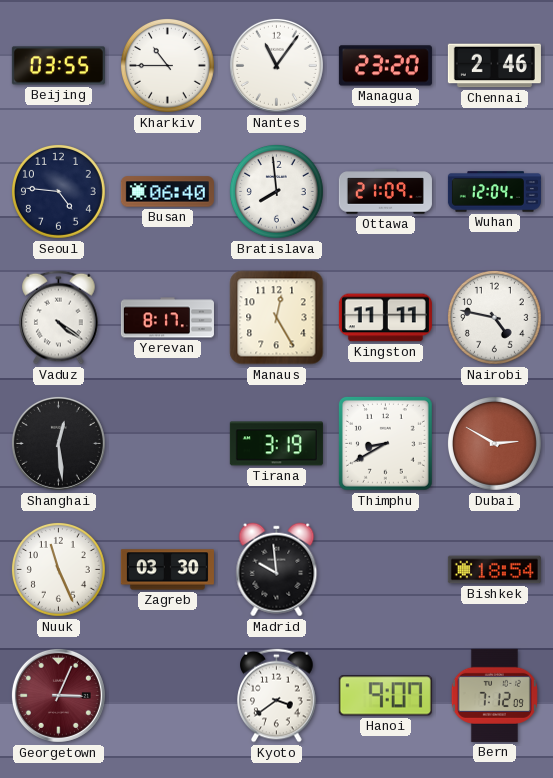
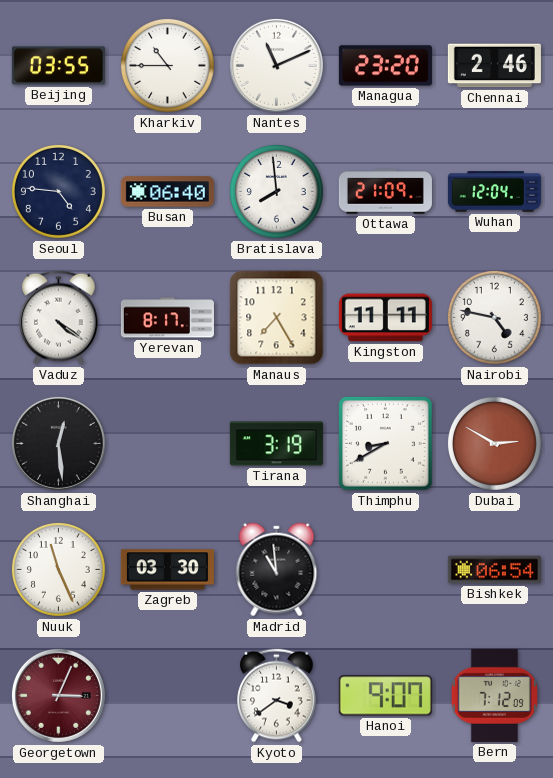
Nantes: 11:06 -> 11:11 (276, 65)
Manaus: 12:25 -> 7:25 (277, 318)
Madrid: 9:59 -> 10:59 (277, 570)
Bishkek: 18:54 -> 06:54 (494, 570)
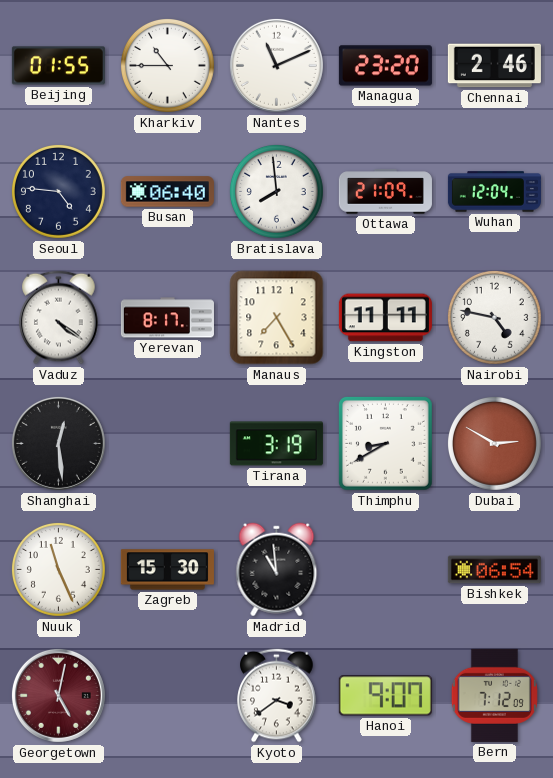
Beijing: 03:55 -> 01:55 (58, 66)
Zagreb: 03:30 -> 15:30 (167, 570)
Georgetown: 3:04 -> 5:02 (58, 695)
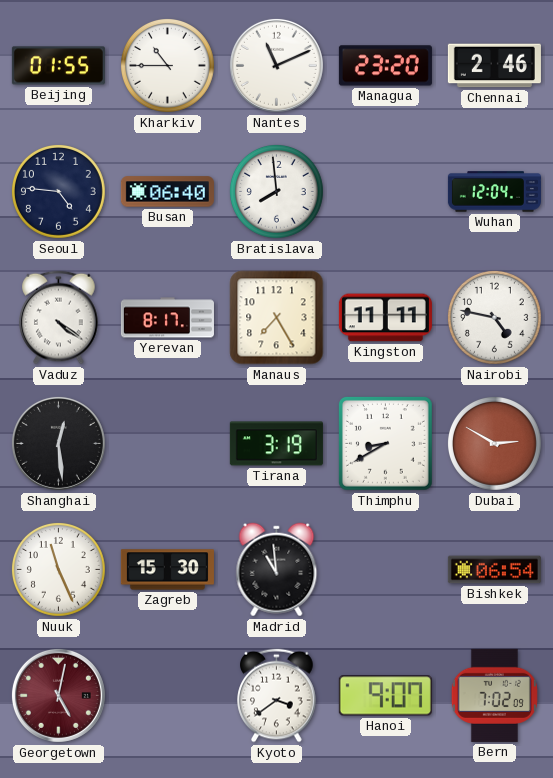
Ottawa: 21:09 -> none (385, 192)
Bern: 7:12 -> 7:02 (494, 695)
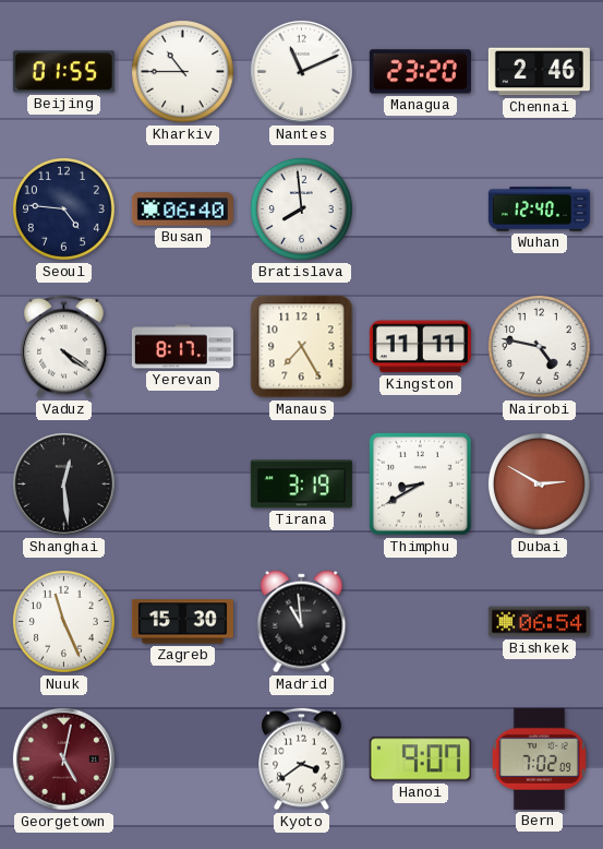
Wuhan: 12:04 -> 12:40 (539, 210)
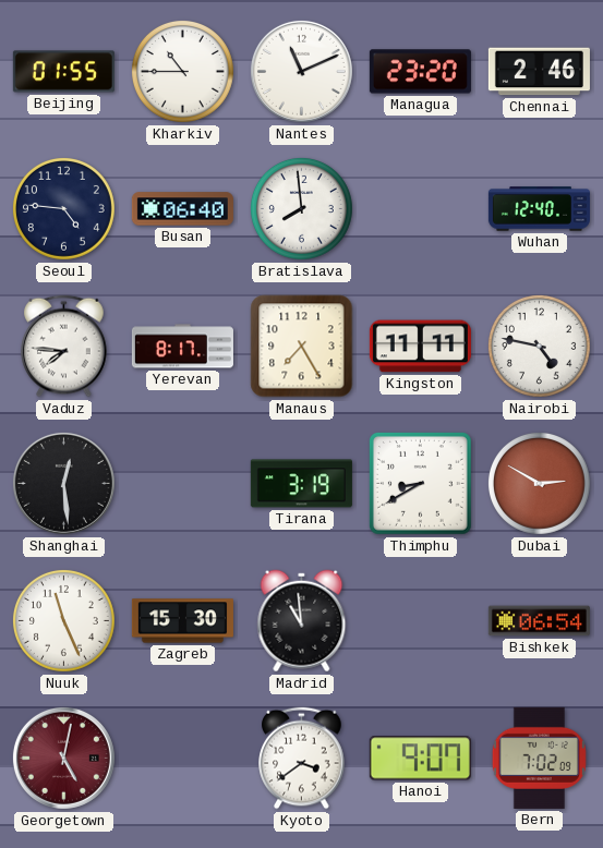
Vaduz: 4:21 -> 7:46 (64, 347)
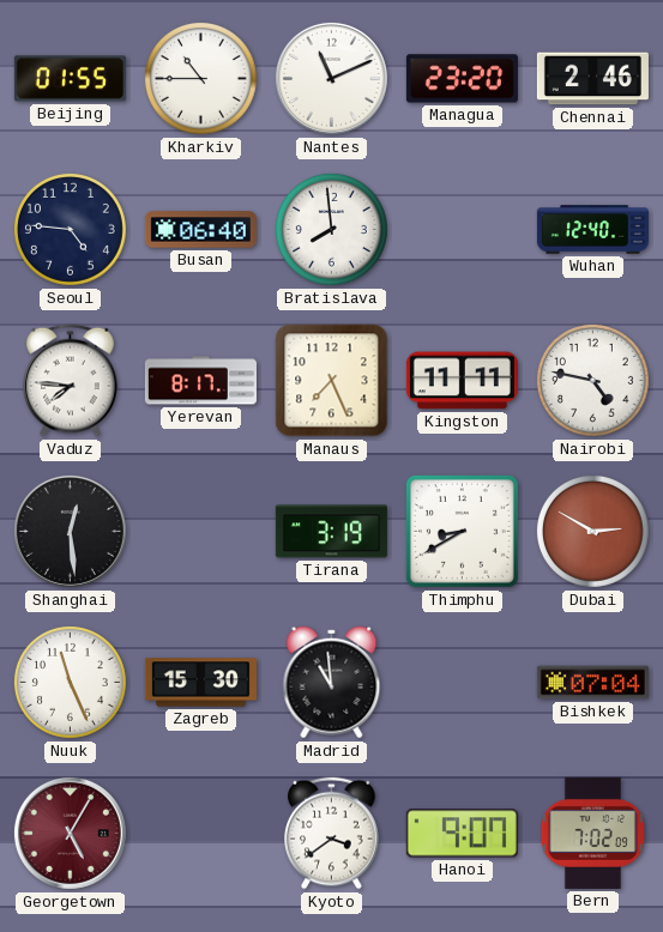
Manaus: 7:25 -> 7:26 (332, 381)
Bishkek: 06:54 -> 07:04 (592, 683)
Georgetown: 5:02 -> 5:05 (70, 833)
